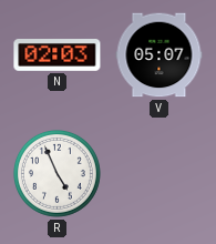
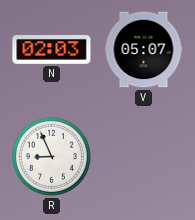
R: 4:56 -> 8:56 (51, 156)
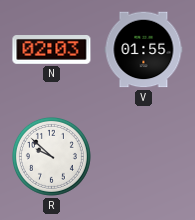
V: 05:07 -> 01:55 (144, 50)
R: 8:56 -> 9:52 (51, 156)
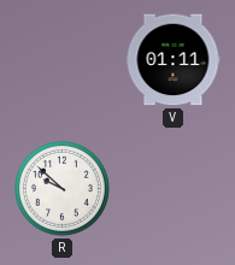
N: 02:03 -> none (52, 50)
V: 01:55 -> 01:11 (174, 60)
